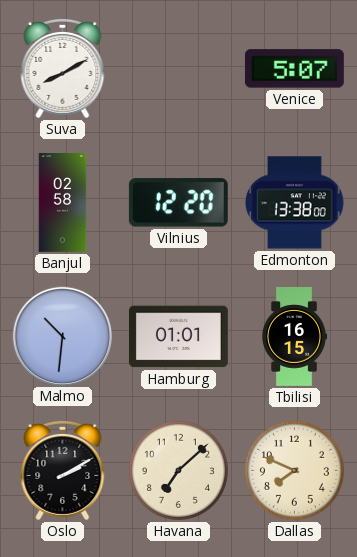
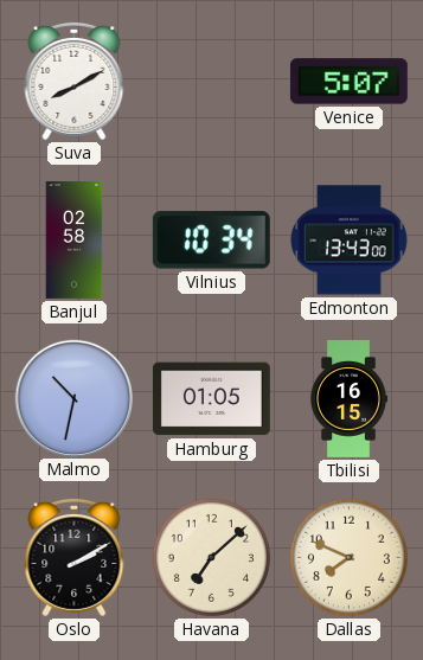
Vilnius: 12:20 -> 10:34 (211, 241)
Edmonton: 13:38 -> 13:43 (350, 241)
Malmo: 10:31 -> 10:32 (73, 398)
Hamburg: 01:01 -> 01:05 (211, 399)
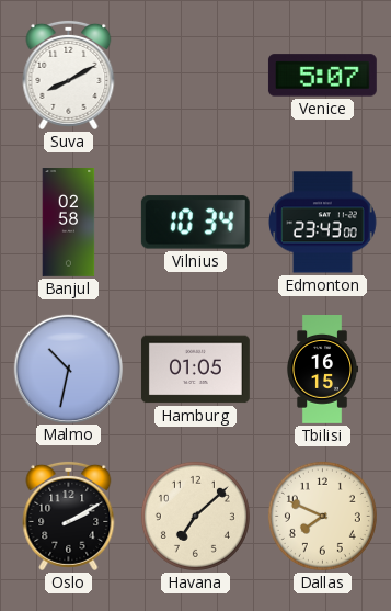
Edmonton: 13:43 -> 23:43 (323, 223)
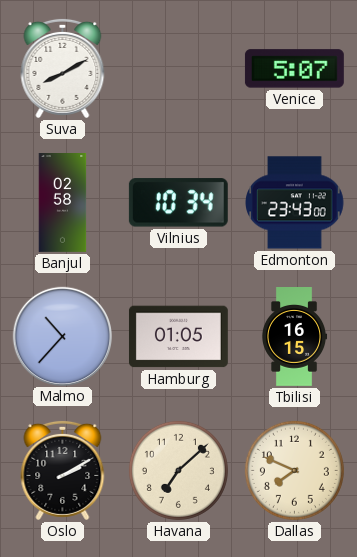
Malmo: 10:32 -> 10:37 (62, 336)
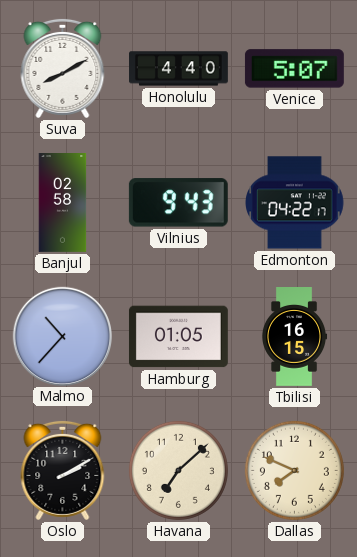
Honolulu: none -> 4:40 (179, 69)
Vilnius: 10:34 -> 9:43 (178, 203)
Edmonton: 23:43 -> 04:22 (295, 203)
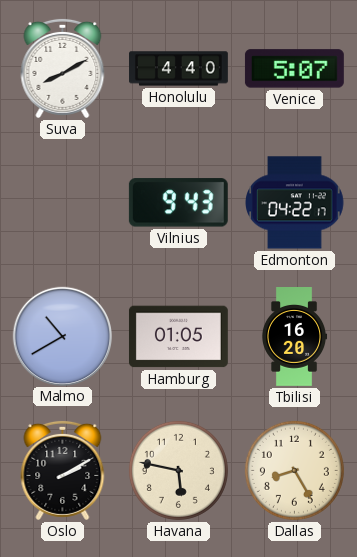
Banjul: 02:58 -> none (63, 203)
Malmo: 10:37 -> 10:40 (62, 336)
Tbilisi: 16:15 -> 16:20 (294, 337)
Havana: 7:08 -> 5:47 (178, 470)
Dallas: 7:49 -> 8:25 (294, 470)
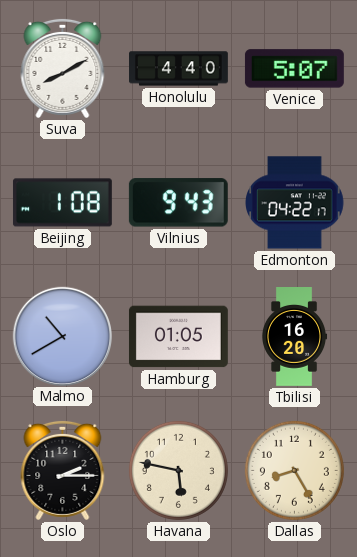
Beijing: none -> 1:08 (62, 203)
Oslo: 2:10 -> 2:15 (63, 470)
